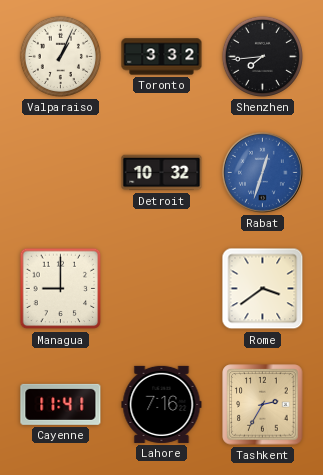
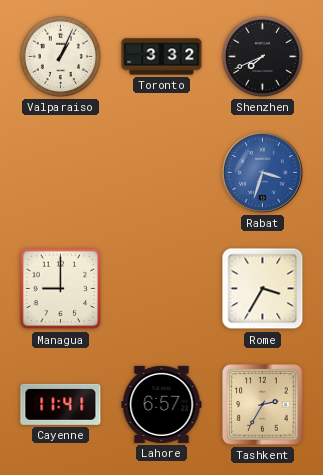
Shenzhen: 7:44 -> 7:41 (262, 56)
Detroit: 10:32 -> none (162, 173)
Rabat: 12:33 -> 3:33 (262, 172)
Rome: 3:39 -> 3:35 (263, 289)
Lahore: 7:16 -> 6:57 (162, 404)
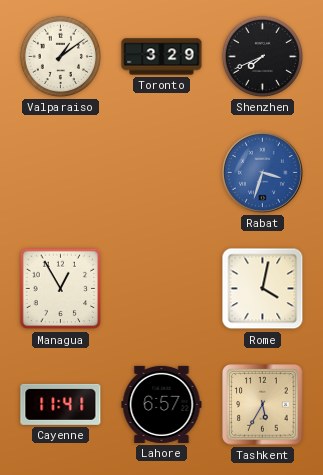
Valparaiso: 1:04 -> 1:09 (60, 56)
Toronto: 3:32 -> 3:29 (162, 57)
Managua: 9:00 -> 12:55 (61, 289)
Rome: 3:35 -> 4:02 (263, 289)
Tashkent: 2:35 -> 5:35 (263, 405)
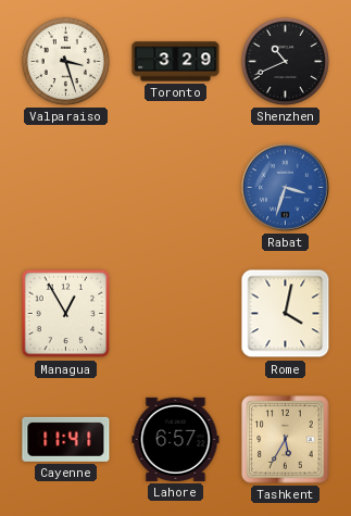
Valparaiso: 1:09 -> 3:27 (65, 61)
Shenzhen: 7:41 -> 10:41 (285, 61)
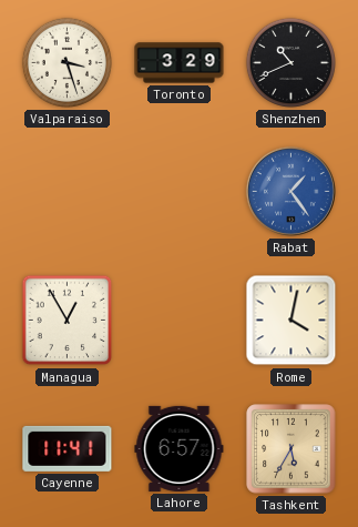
Rabat: 3:33 -> 1:24 (290, 191)
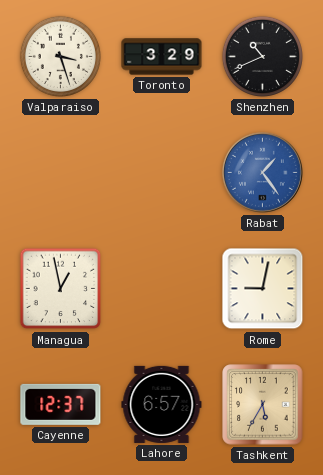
Managua: 12:55 -> 12:58 (61, 289)
Rome: 4:02 -> 9:02 (263, 289)
Cayenne: 11:41 -> 12:37 (61, 404)
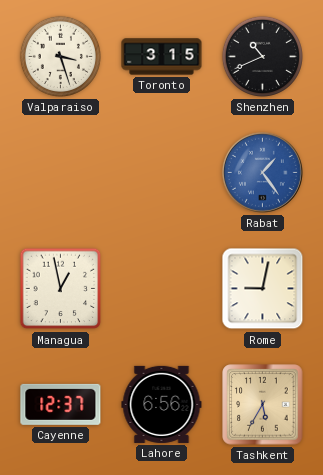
Toronto: 3:29 -> 3:15 (162, 57)
Lahore: 6:57 -> 6:56 (162, 404)
